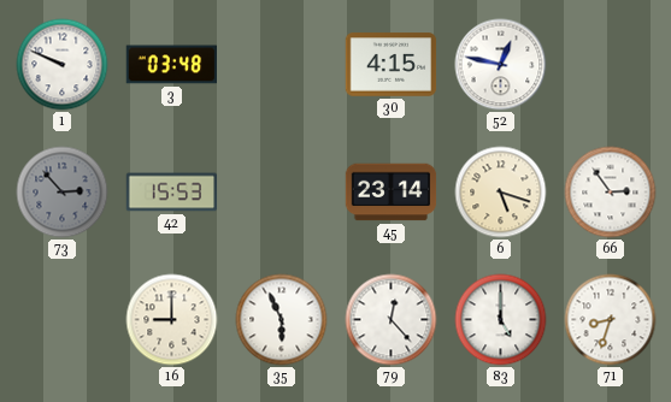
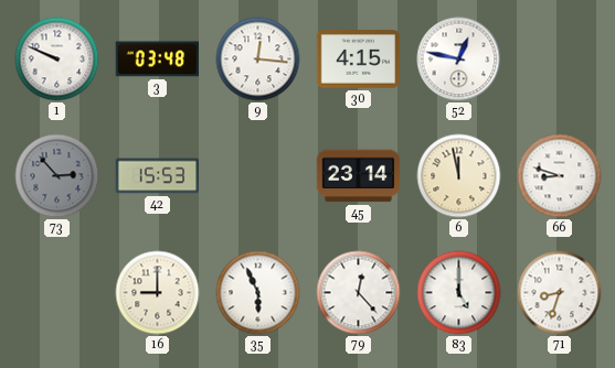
9: none -> 12:16 (258, 59)
6: 5:18 -> 11:58 (459, 176)
66: 2:54 -> 8:48 (560, 176)
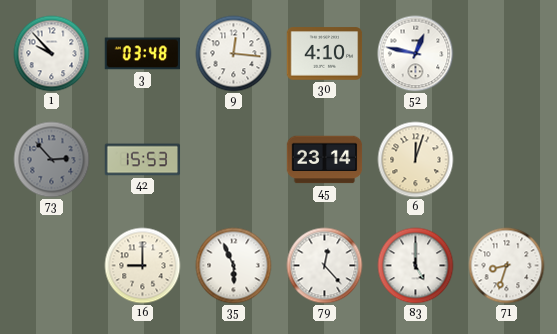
1: 9:49 -> 9:53 (52, 54)
30: 4:15 -> 4:10 (325, 54)
6: 11:58 -> 12:03 (416, 160)
66: 8:48 -> none (560, 176)
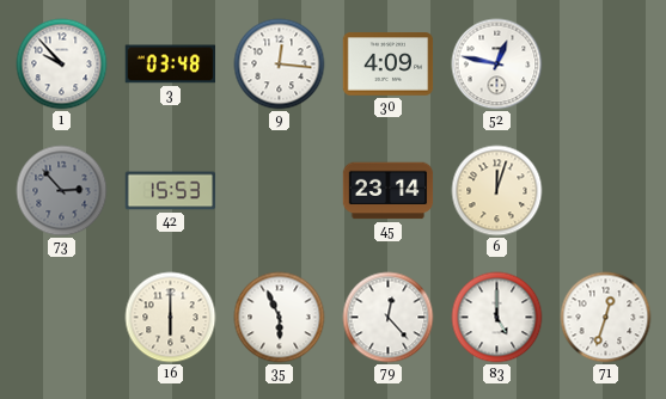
30: 4:10 -> 4:09 (389, 65)
16: 9:00 -> 6:00 (171, 318)
71: 8:33 -> 12:33 (606, 318)
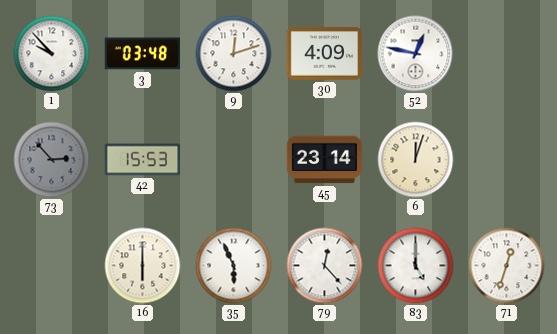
9: 12:16 -> 12:12 (234, 54)
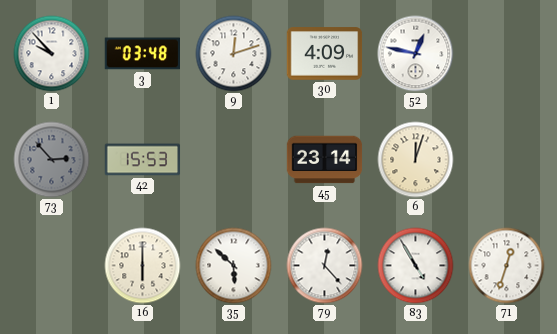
35: 5:56 -> 5:52 (234, 266)
83: 5:00 -> 4:55 (416, 266)
